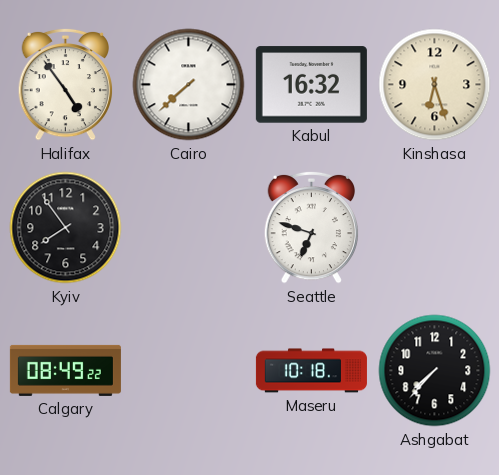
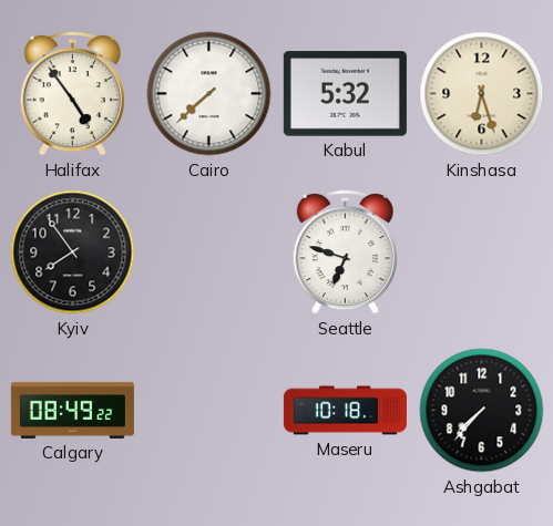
Kabul: 16:32 -> 5:32 (345, 94)
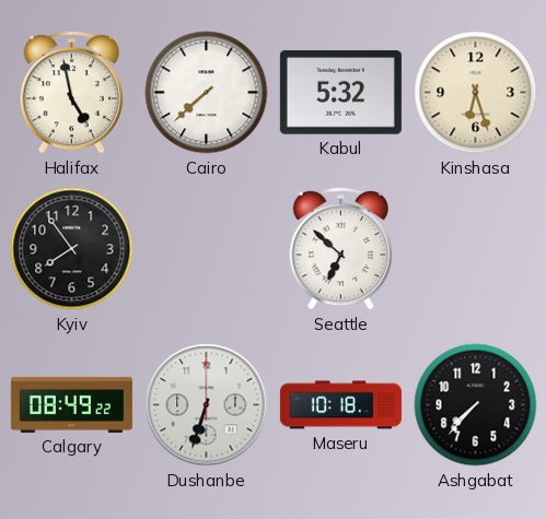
Halifax: 4:54 -> 4:58 (71, 92)
Seattle: 6:48 -> 6:52 (340, 248)
Dushanbe: none -> 6:33 (207, 405)
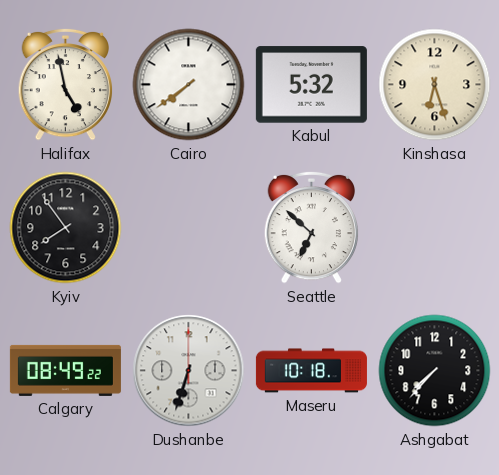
Cairo: 7:38 -> 7:39 (189, 85)
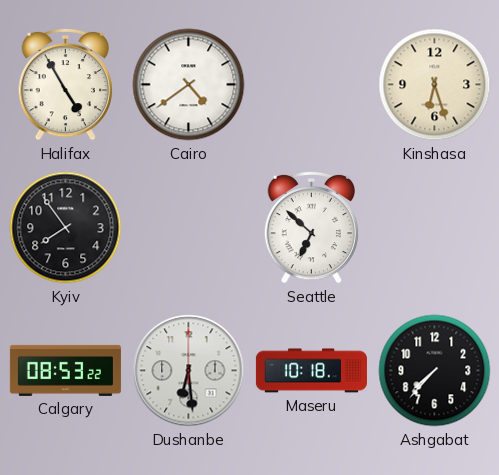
Halifax: 4:58 -> 4:55 (65, 84)
Cairo: 7:39 -> 4:39 (189, 85)
Kabul: 5:32 -> none (311, 85)
Calgary: 08:49 -> 08:53 (65, 370)
Dushanbe: 6:33 -> 6:29 (189, 371)
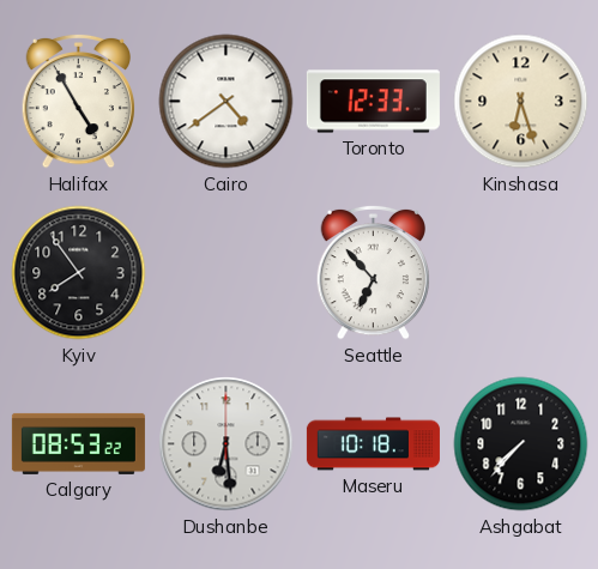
Toronto: none -> 12:33 (373, 102)
Seattle: 6:52 -> 6:53 (373, 272)
